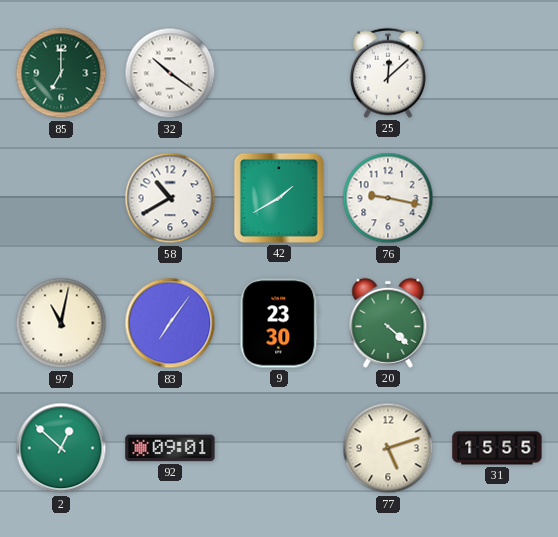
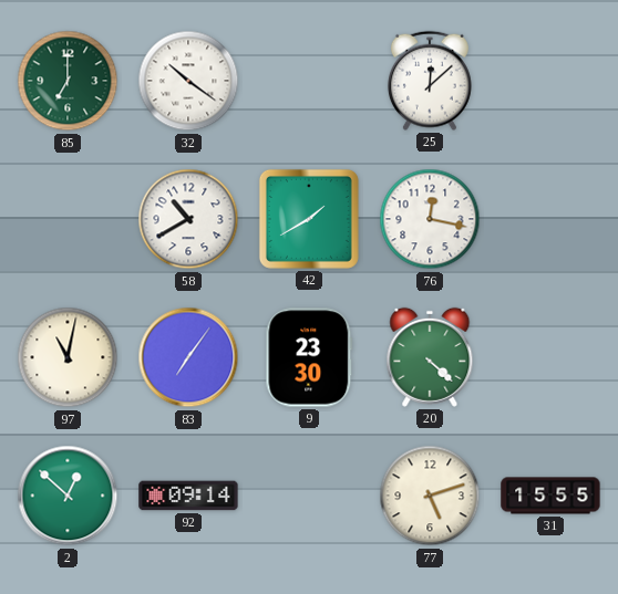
76: 9:17 -> 12:17 (430, 219)
92: 09:01 -> 09:14 (188, 496)
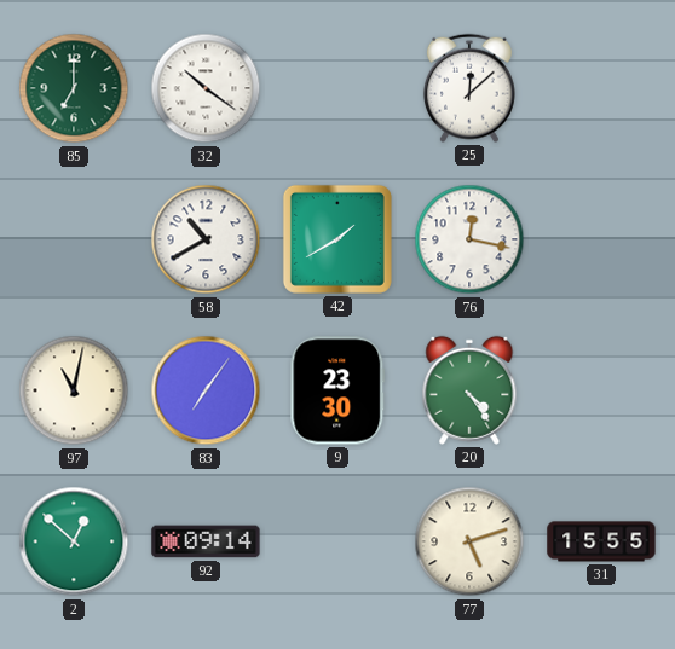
20: 4:22 -> 4:24 (469, 390)
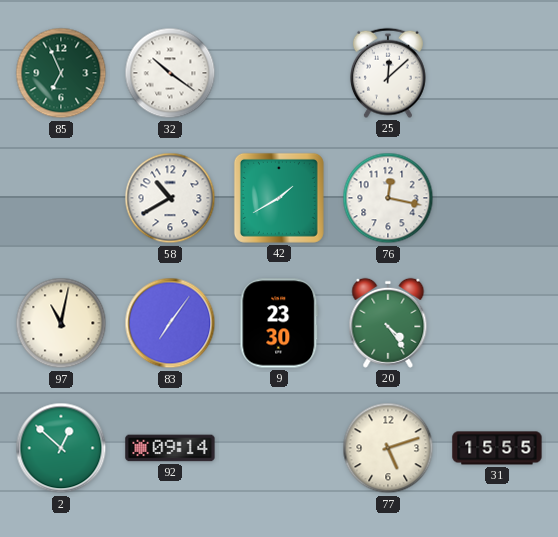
85: 7:00 -> 6:56 (61, 73)
